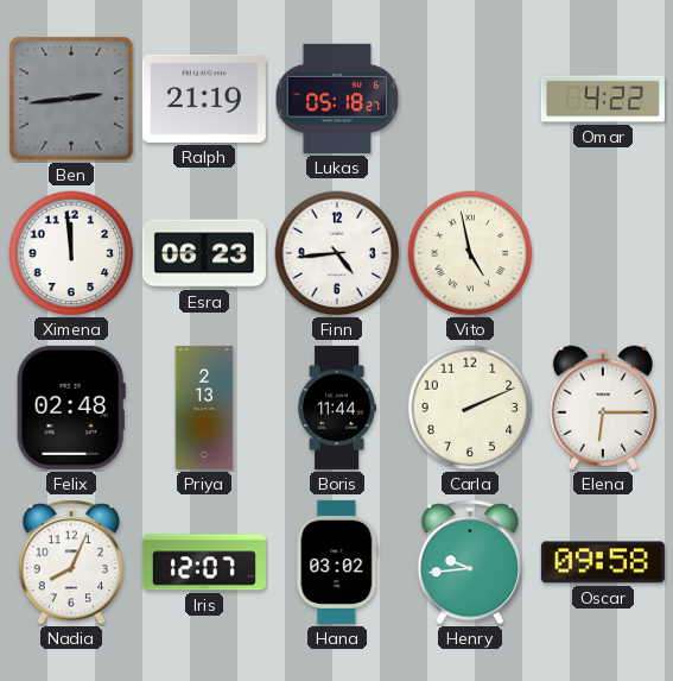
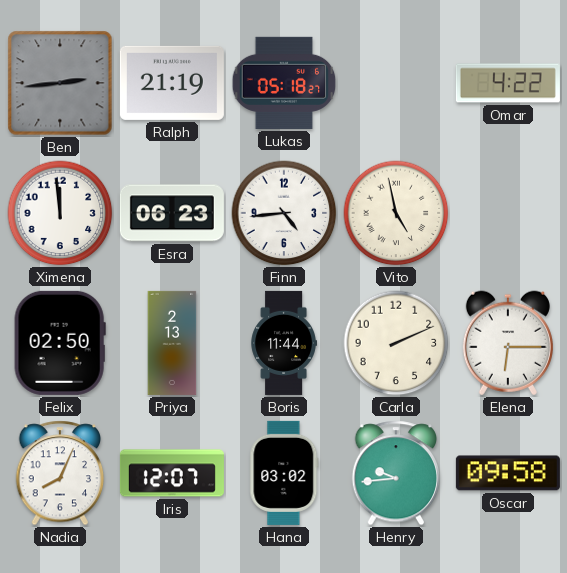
Felix: 02:48 -> 02:50 (60, 343)
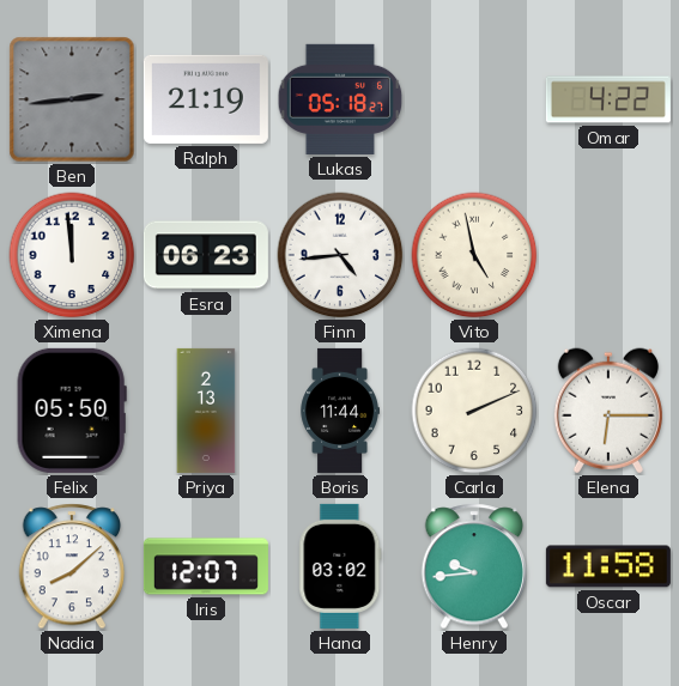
Felix: 02:50 -> 05:50 (72, 411)
Nadia: 8:04 -> 8:08 (72, 566)
Oscar: 09:58 -> 11:58 (608, 566)
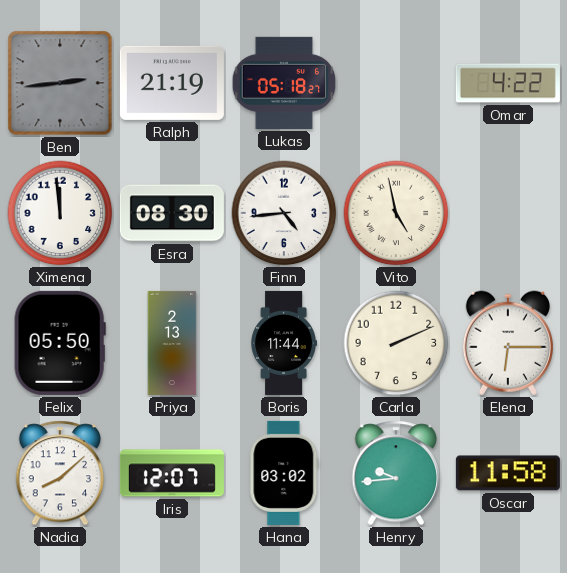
Esra: 06:23 -> 08:30 (172, 213)
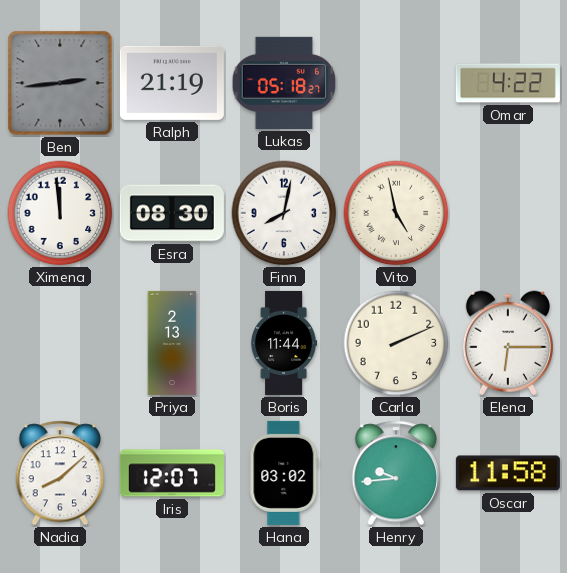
Finn: 4:44 -> 8:02 (284, 213)
Felix: 05:50 -> none (60, 343)
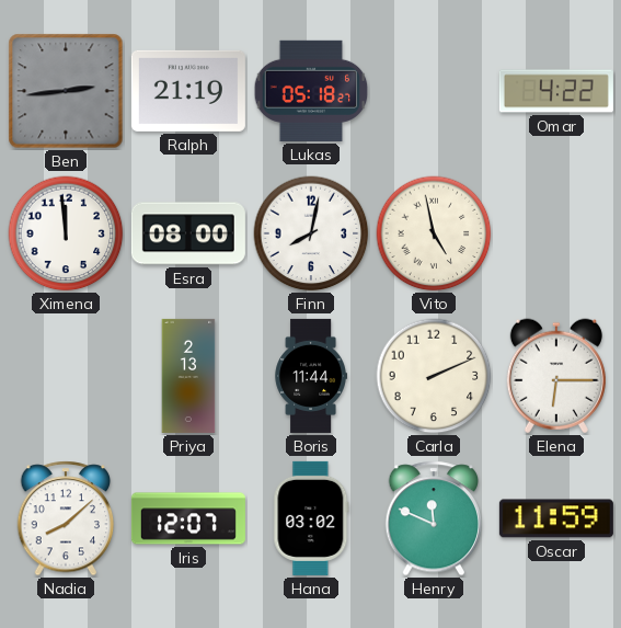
Esra: 08:30 -> 08:00 (188, 233)
Henry: 9:44 -> 11:49 (434, 518)
Oscar: 11:58 -> 11:59 (556, 518)
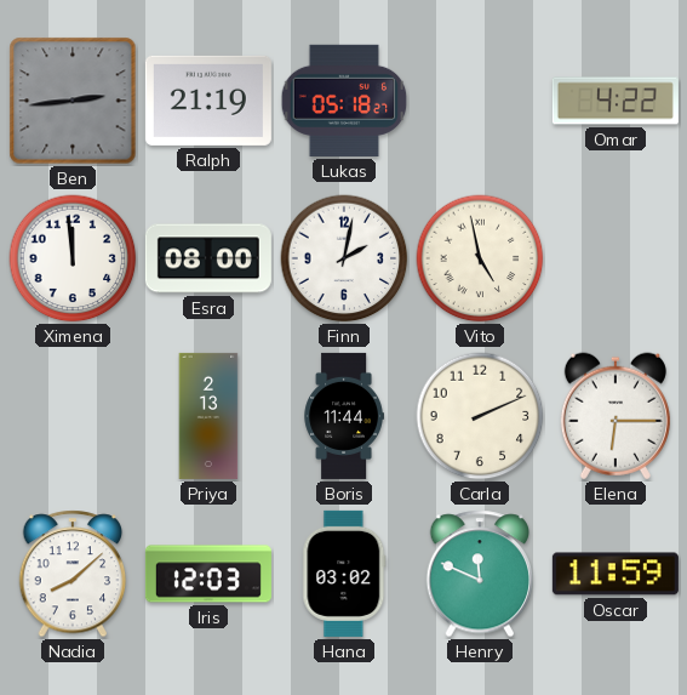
Finn: 8:02 -> 2:02 (344, 258)
Iris: 12:07 -> 12:03 (208, 574)
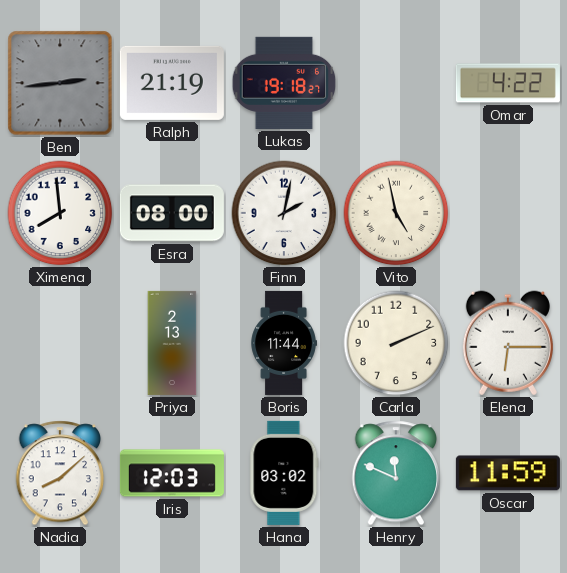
Lukas: 05:18 -> 19:18 (284, 83)
Ximena: 11:59 -> 7:59 (60, 213)
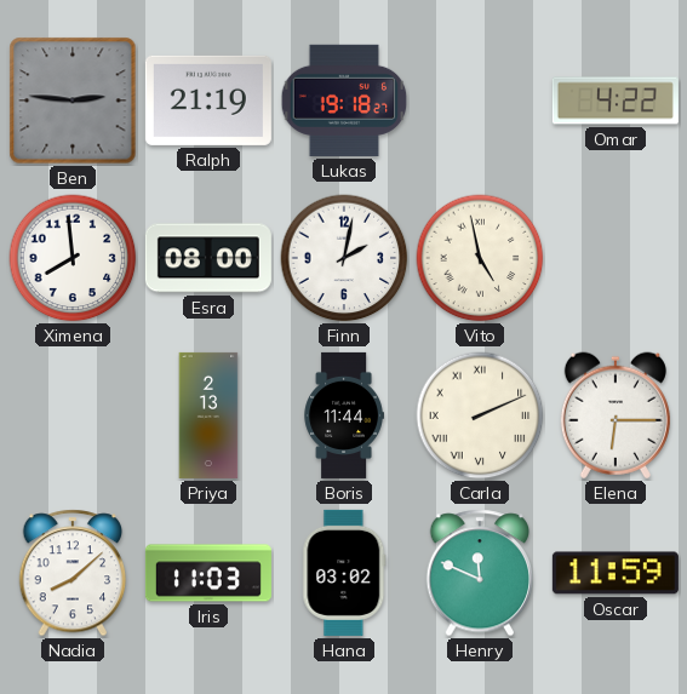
Ben: 2:44 -> 2:46 (73, 101)
Carla numerals: Arabic -> Roman (480, 415)
Iris: 12:03 -> 11:03 (208, 573)
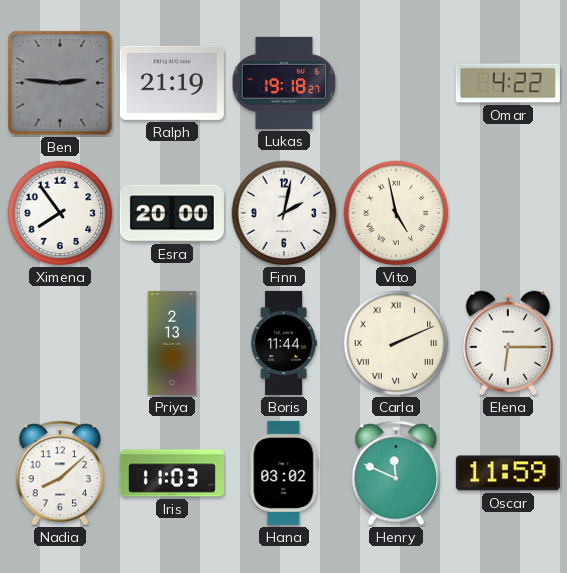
Ximena: 7:59 -> 7:54 (60, 213)
Esra: 08:00 -> 20:00 (172, 213)
